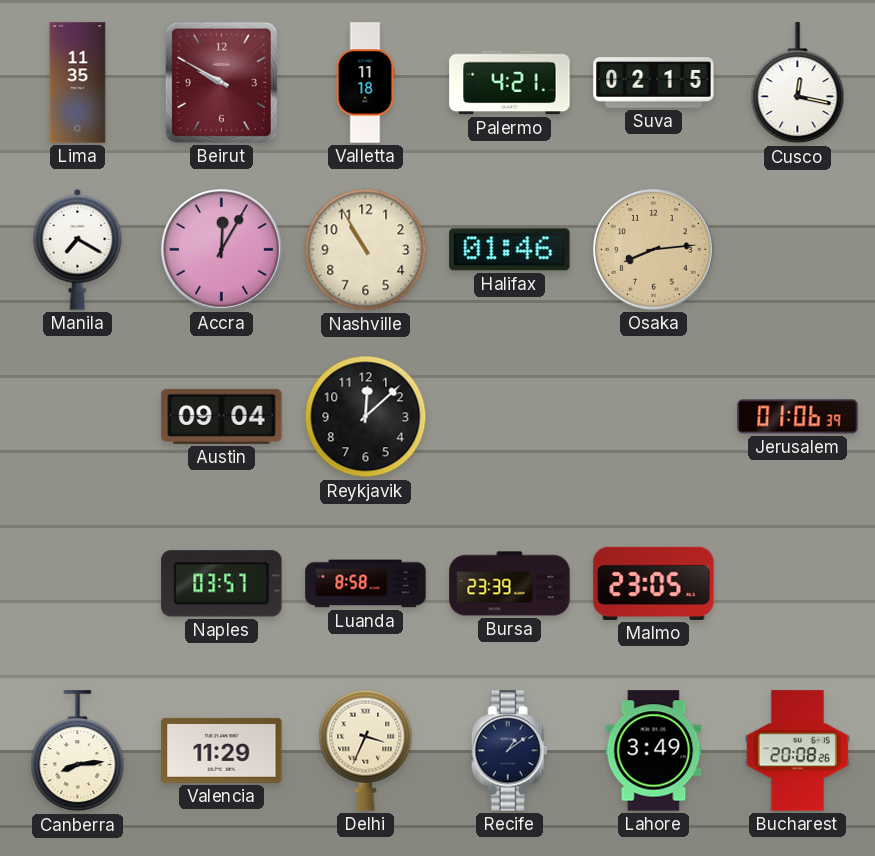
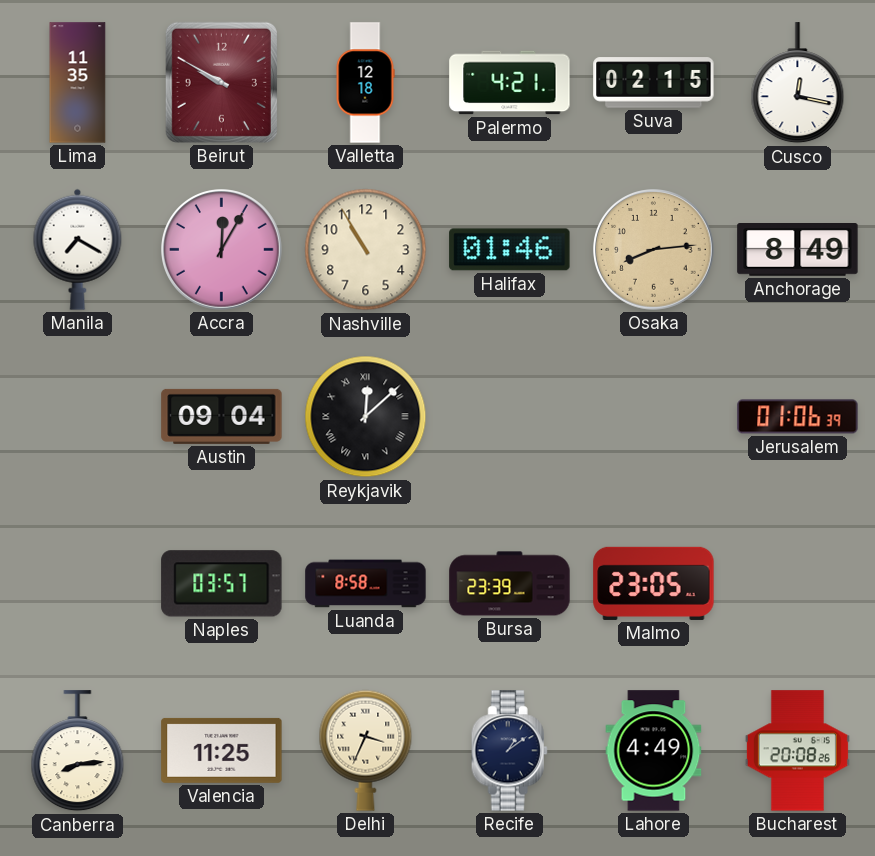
Valletta: 11:18 -> 12:18 (365, 83)
Anchorage: none -> 8:49 (798, 250)
Reykjavik numerals: Arabic -> Roman (366, 417)
Valencia: 11:29 -> 11:25 (222, 750)
Lahore: 3:49 -> 4:49 (654, 751)
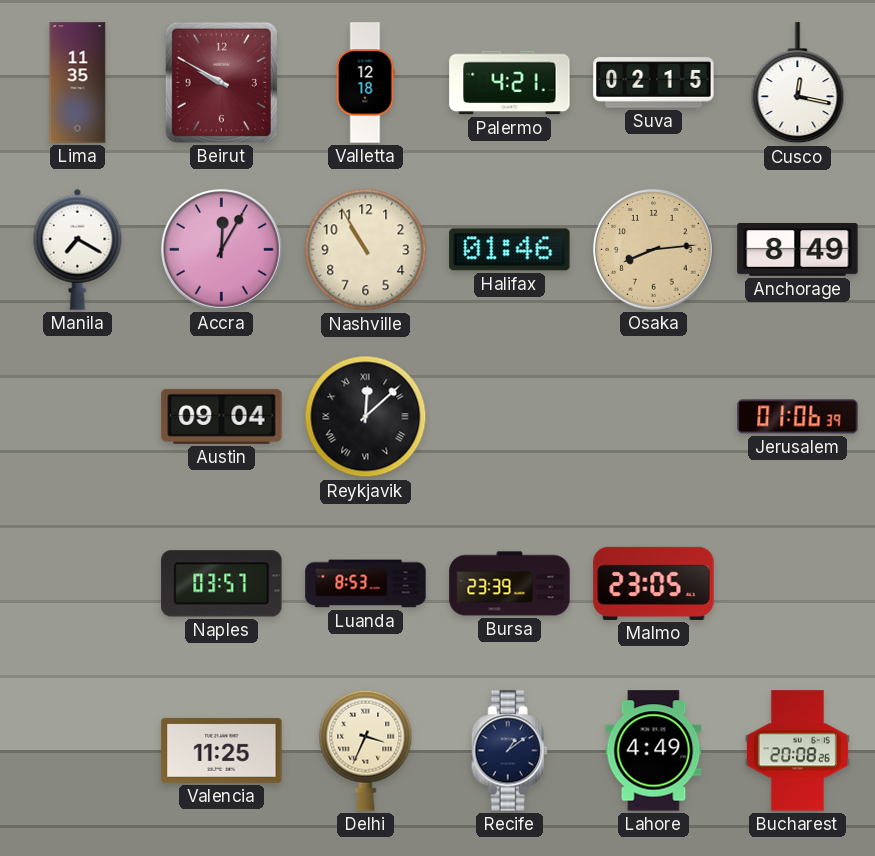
Luanda: 8:58 -> 8:53 (366, 584)
Canberra: 8:14 -> none (78, 751)
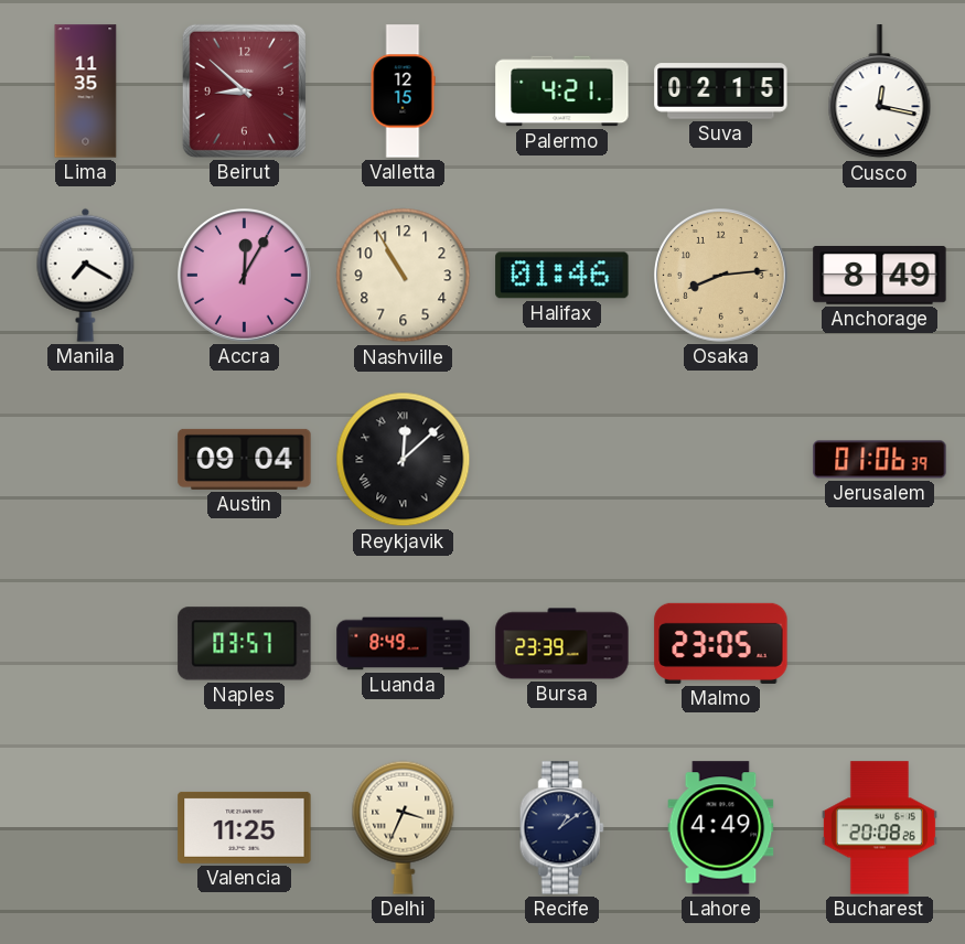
Beirut: 9:50 -> 8:52 (244, 90)
Valletta: 12:18 -> 12:15 (403, 92)
Luanda: 8:53 -> 8:49 (404, 644)
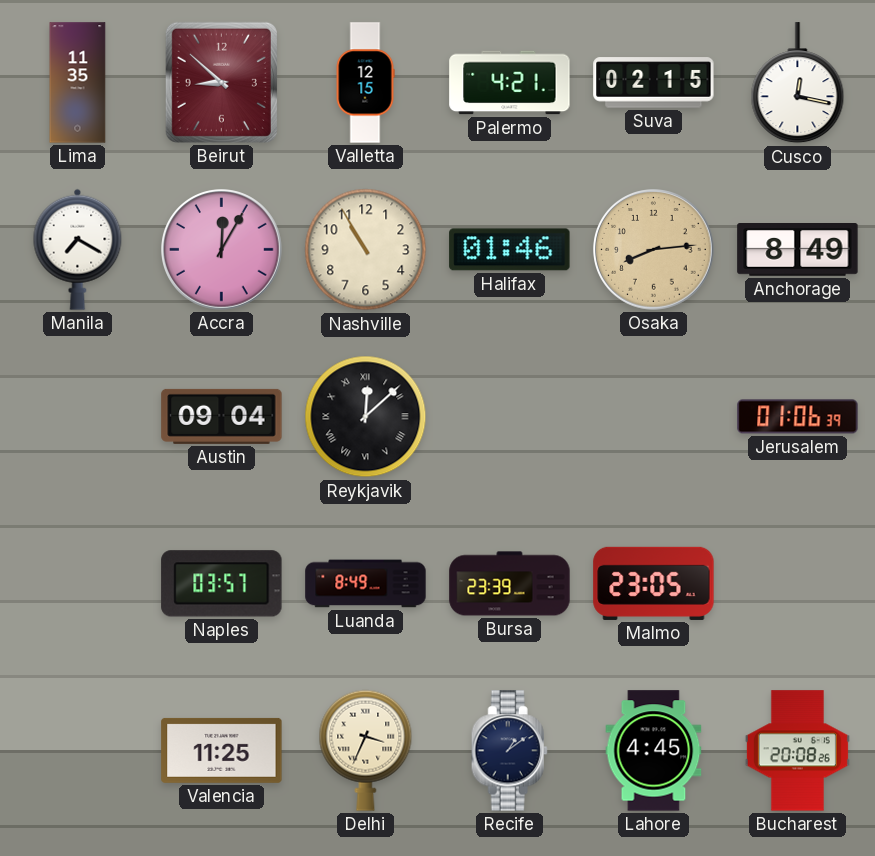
Lahore: 4:49 -> 4:45 (654, 751)
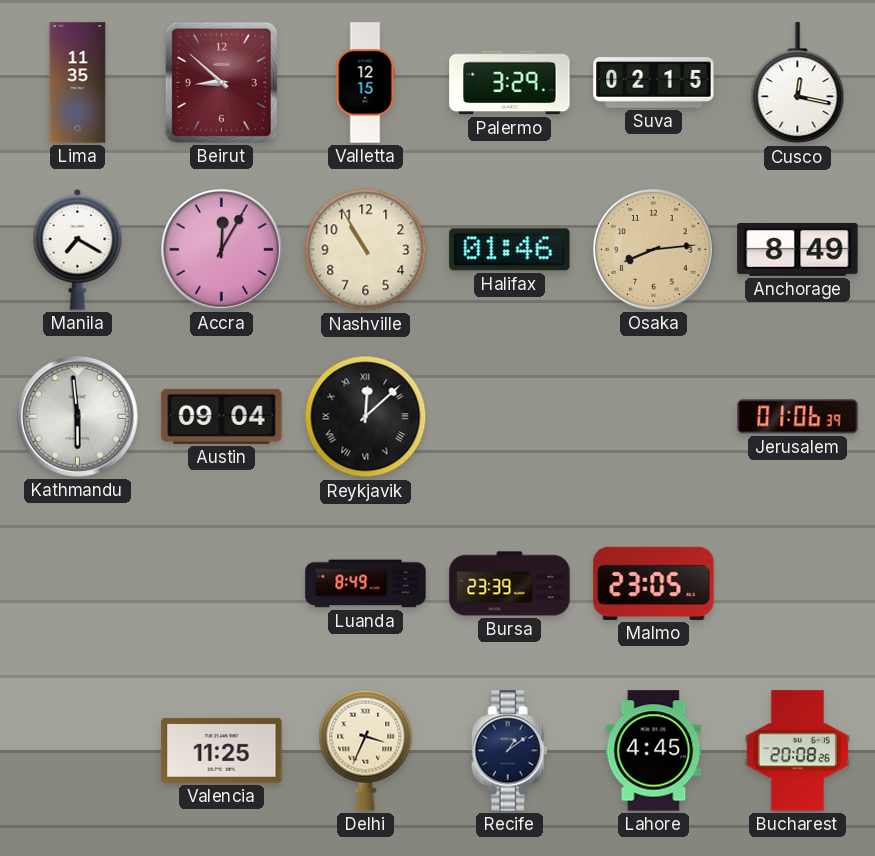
Palermo: 4:21 -> 3:29 (510, 83)
Kathmandu: none -> 5:59 (78, 417)
Naples: 03:57 -> none (222, 584)
